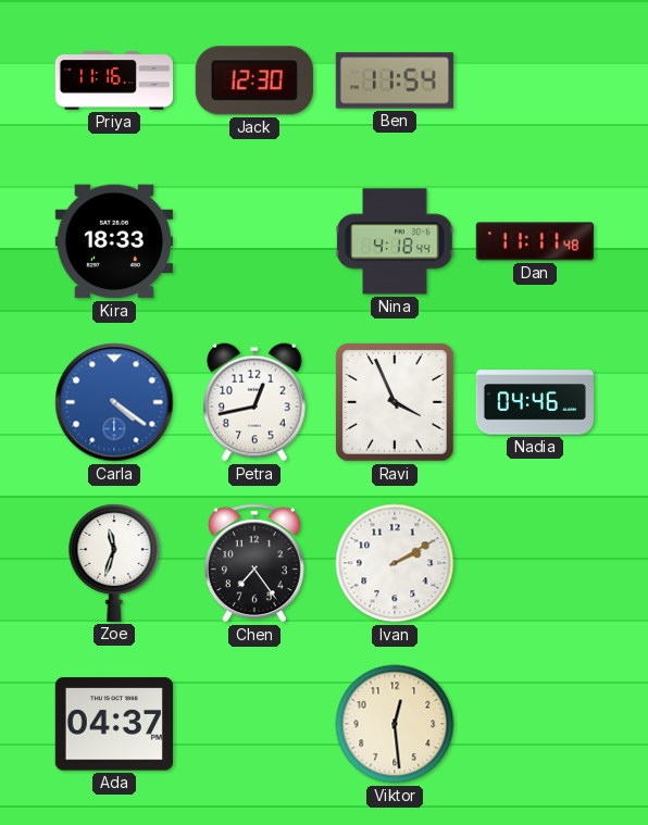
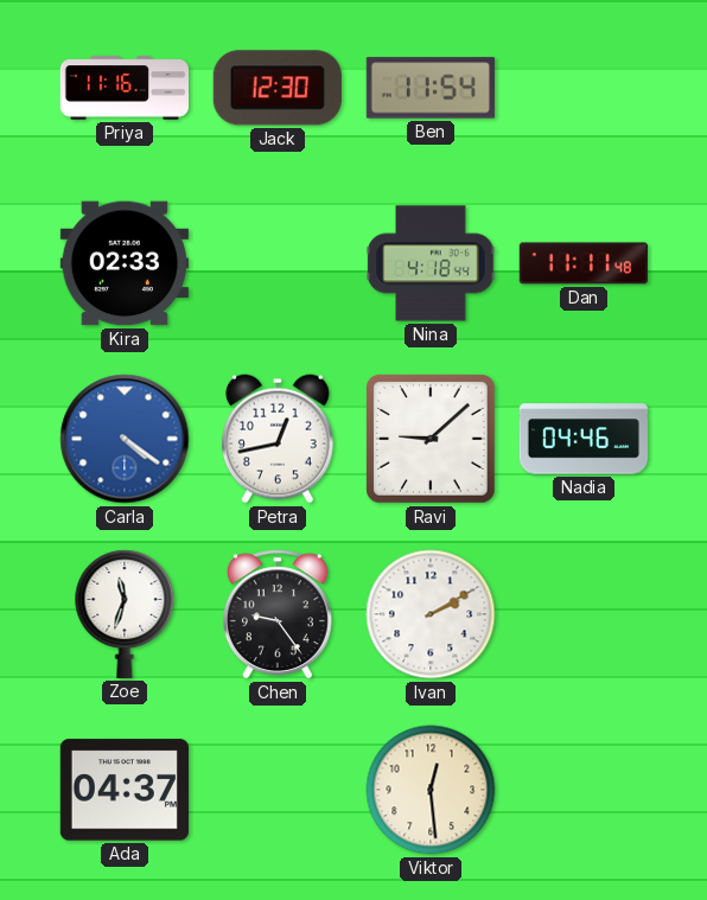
Kira: 18:33 -> 02:33 (125, 263)
Ravi: 3:56 -> 9:08 (431, 439)
Chen: 7:24 -> 9:24 (278, 614)
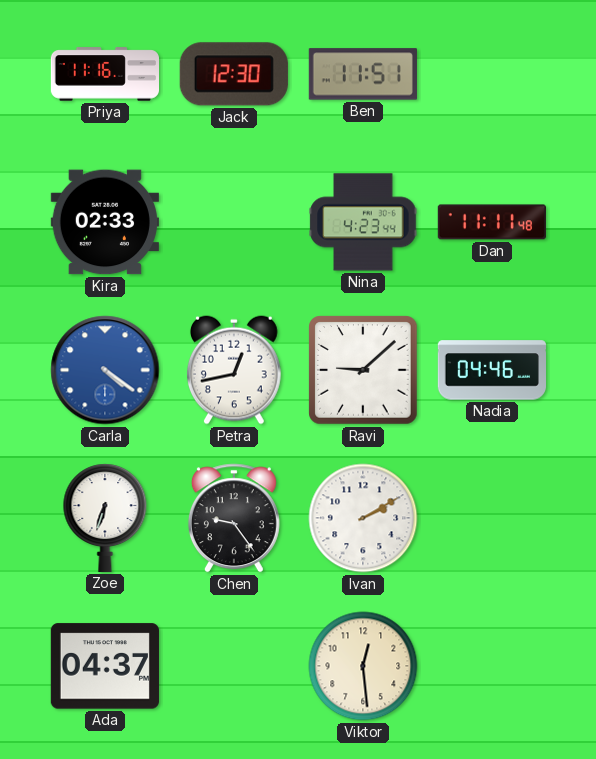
Ben: 11:54 -> 11:51 (363, 74)
Nina: 4:18 -> 4:23 (363, 222)
Zoe: 11:33 -> 6:33 (105, 518)
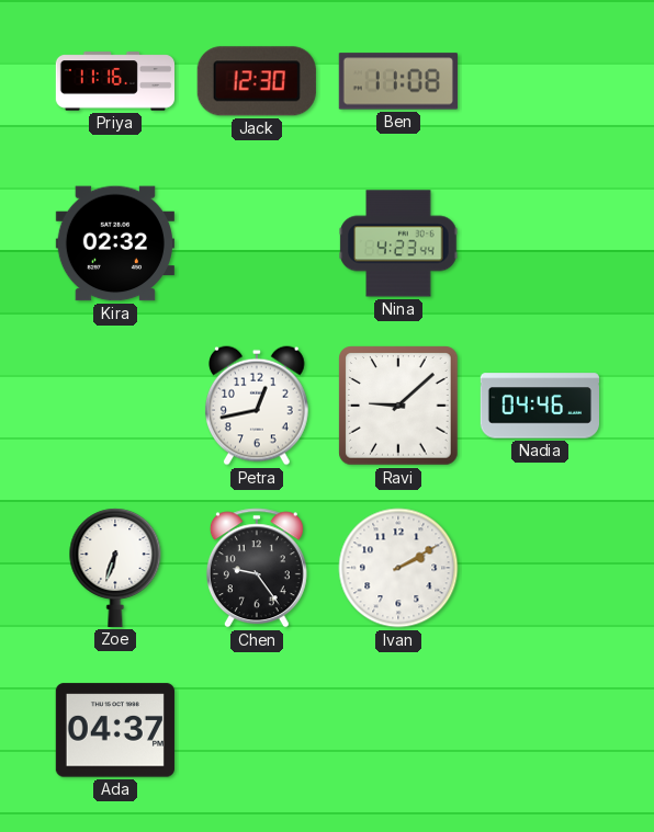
Ben: 11:51 -> 11:08 (398, 81)
Kira: 02:33 -> 02:32 (115, 243)
Dan: 11:11 -> none (492, 222)
Carla: 4:21 -> none (105, 370)
Viktor: 12:29 -> none (363, 666)
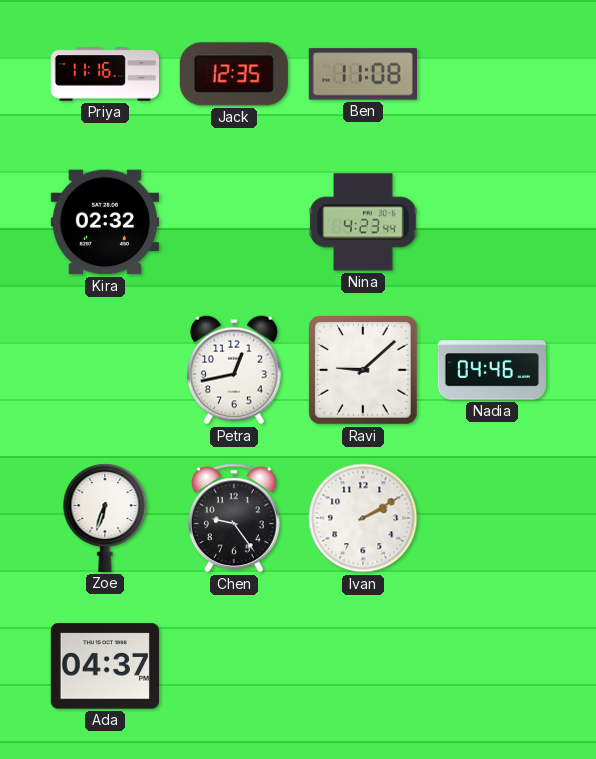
Jack: 12:30 -> 12:35 (234, 74)
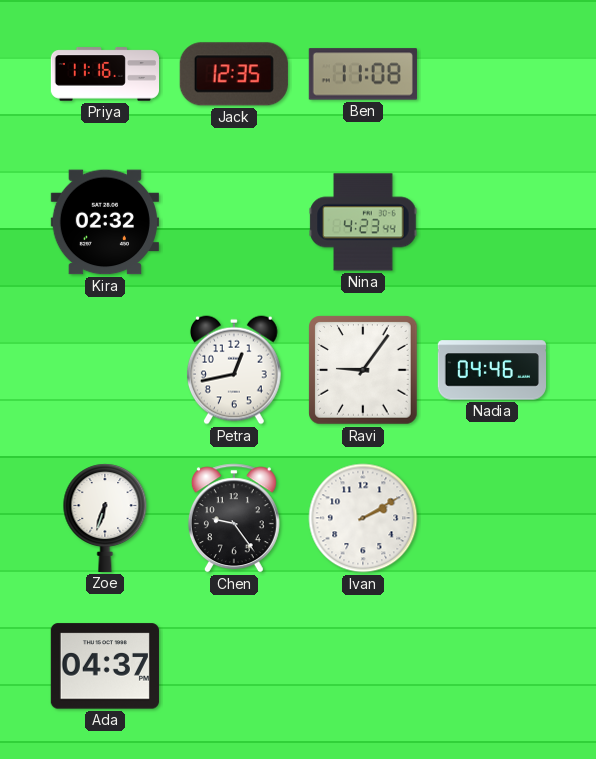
Ravi: 9:08 -> 9:06 (363, 370)
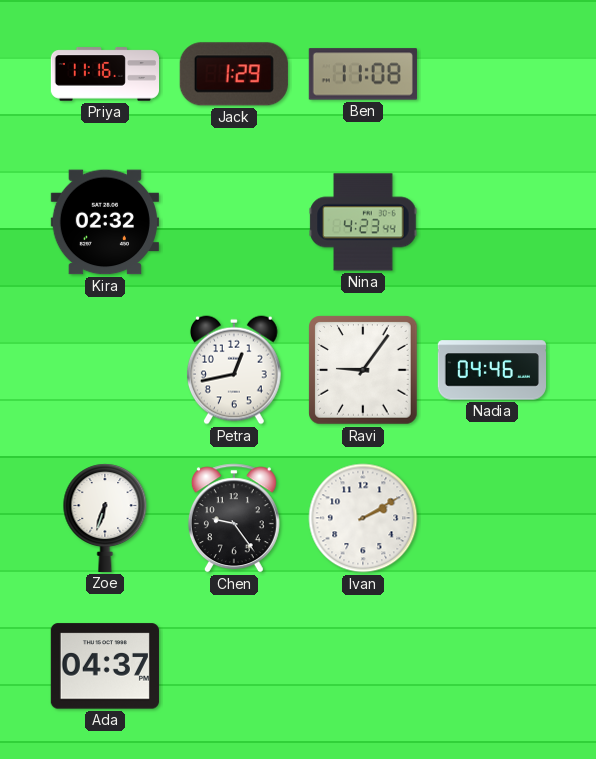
Jack: 12:35 -> 1:29 (234, 74)
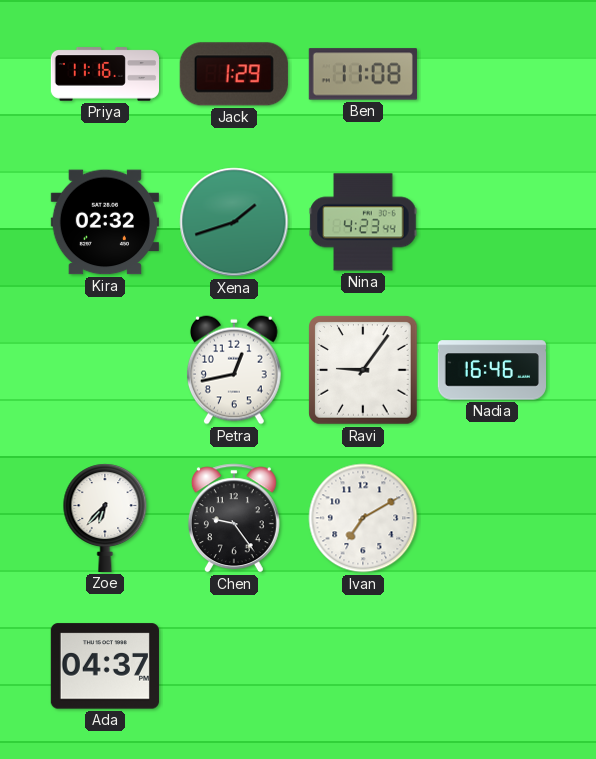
Xena: none -> 1:42 (234, 222)
Nadia: 04:46 -> 16:46 (491, 370)
Zoe: 6:33 -> 6:37 (105, 518)
Ivan: 2:10 -> 7:10 (363, 518)
